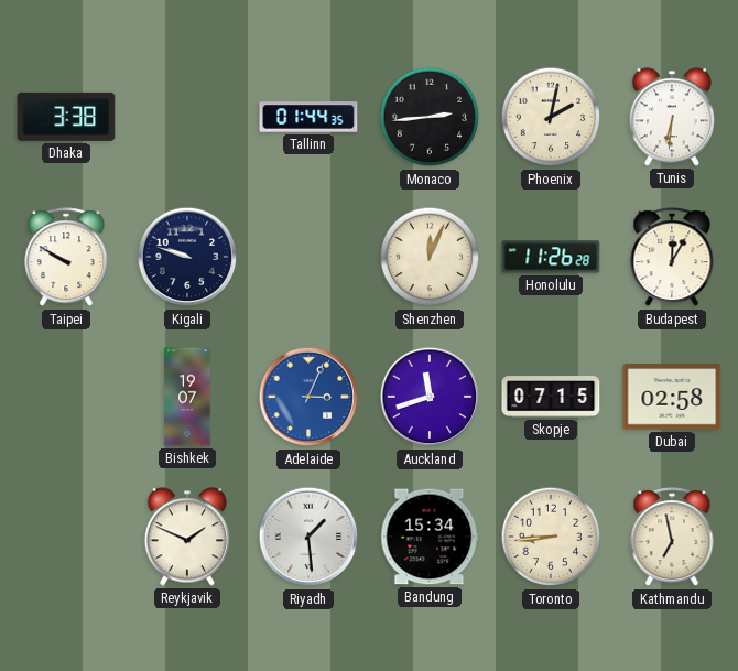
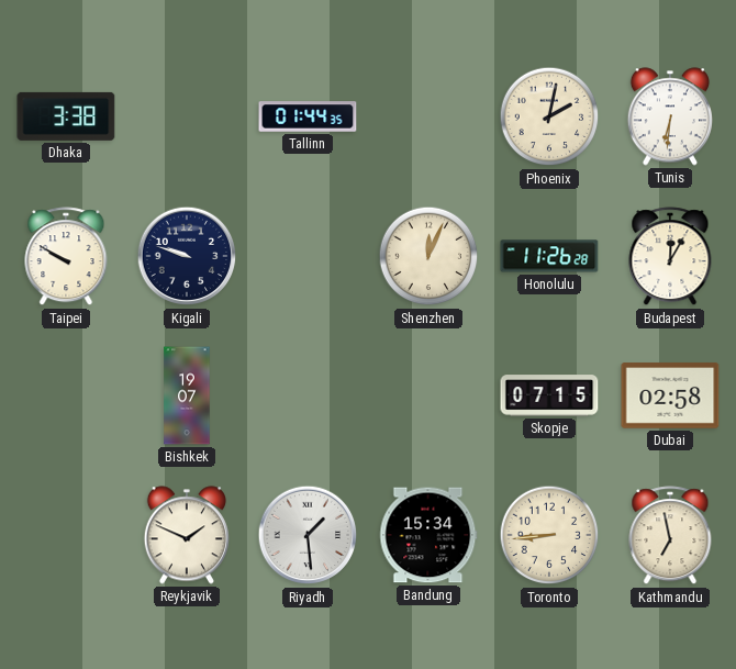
Monaco: 2:44 -> none (430, 117)
Adelaide: 3:04 -> none (308, 397)
Auckland: 11:42 -> none (430, 397)
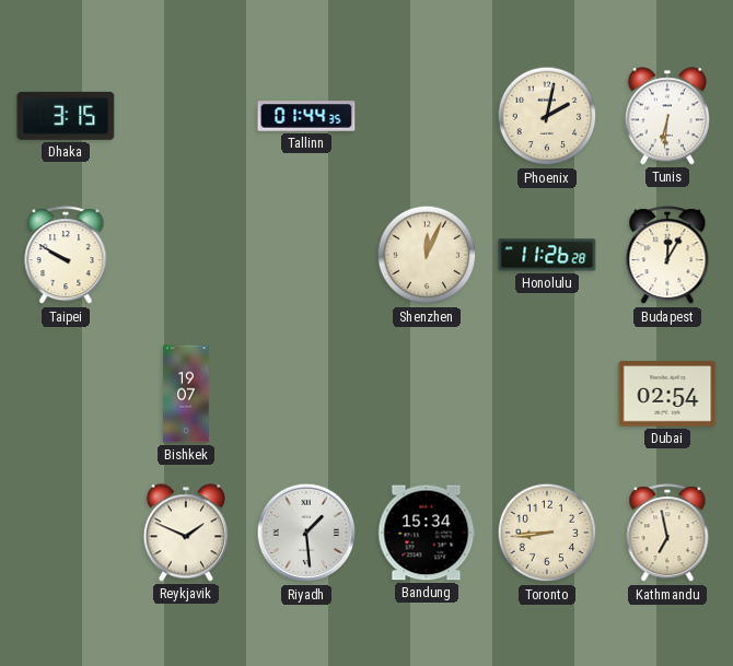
Dhaka: 3:38 -> 3:15 (66, 116)
Kigali: 9:48 -> none (187, 256)
Skopje: 07:15 -> none (549, 395)
Dubai: 02:58 -> 02:54 (667, 394)
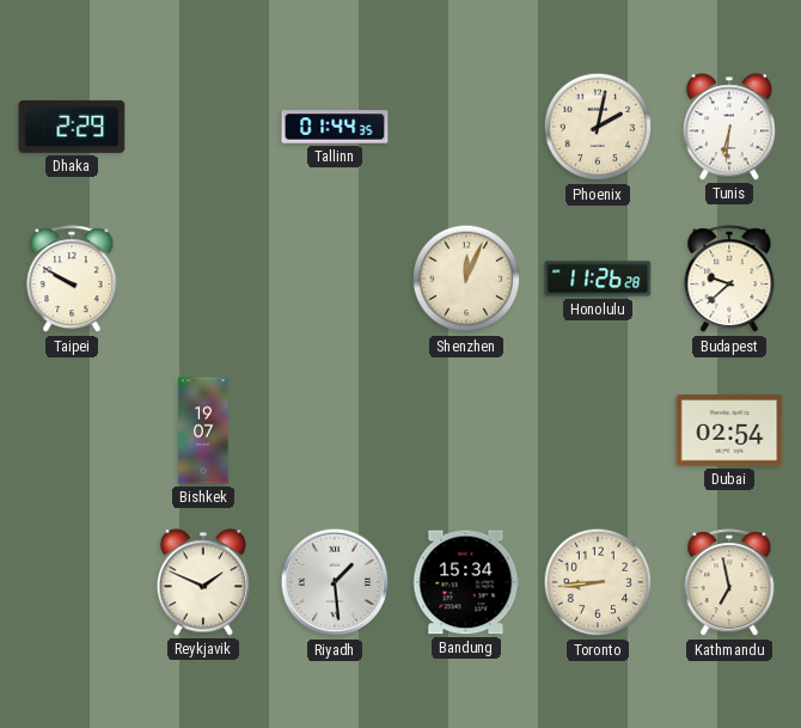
Dhaka: 3:15 -> 2:29 (72, 127)
Budapest: 12:05 -> 9:38 (729, 280)
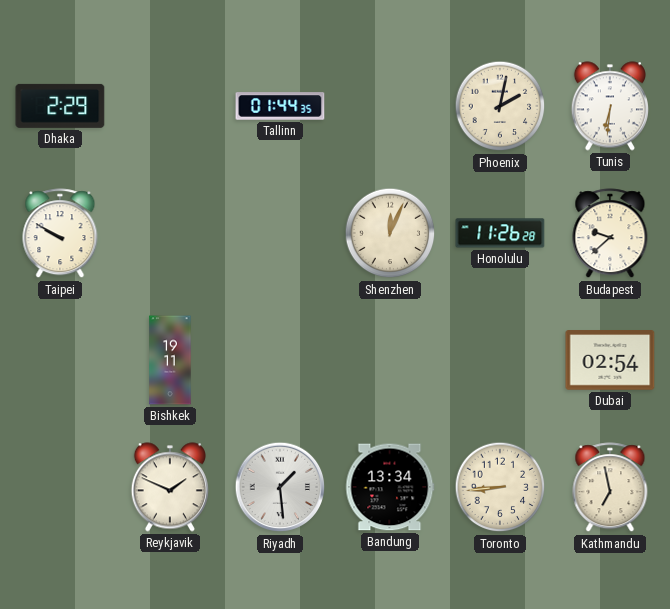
Bishkek: 19:07 -> 19:11 (170, 360)
Bandung: 15:34 -> 13:34 (390, 487)
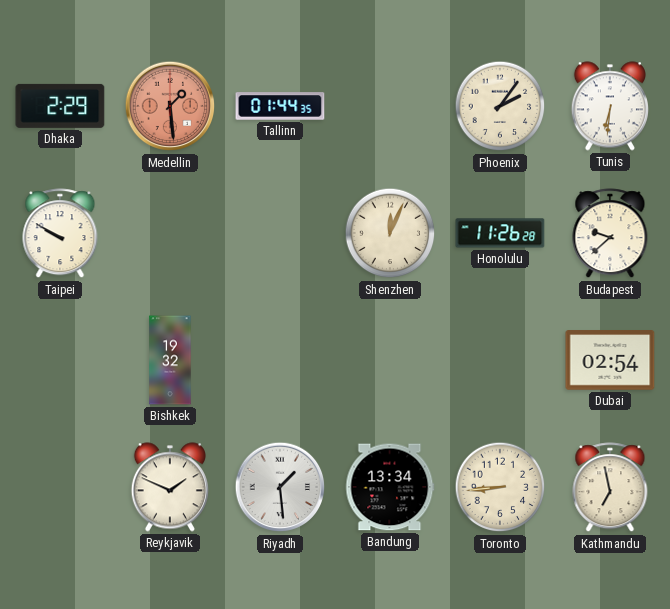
Medellin: none -> 1:29 (170, 106)
Phoenix: 2:02 -> 2:06 (500, 106)
Bishkek: 19:11 -> 19:32 (170, 360)
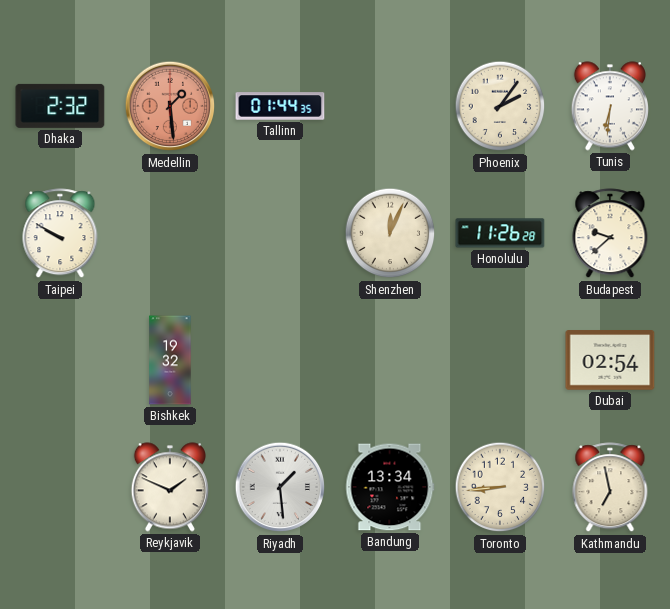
Dhaka: 2:29 -> 2:32 (60, 106)
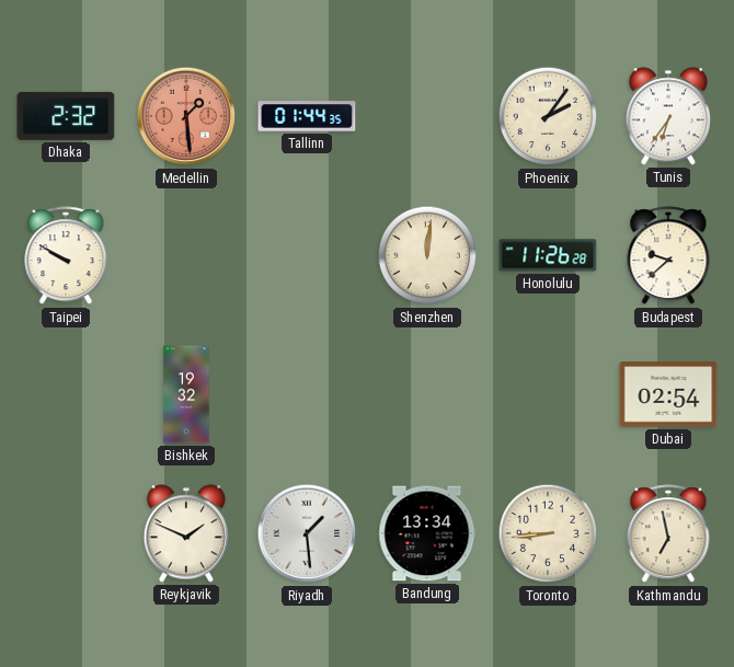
Tunis: 6:31 -> 6:36 (668, 116)
Shenzhen: 12:04 -> 12:01 (427, 255)
